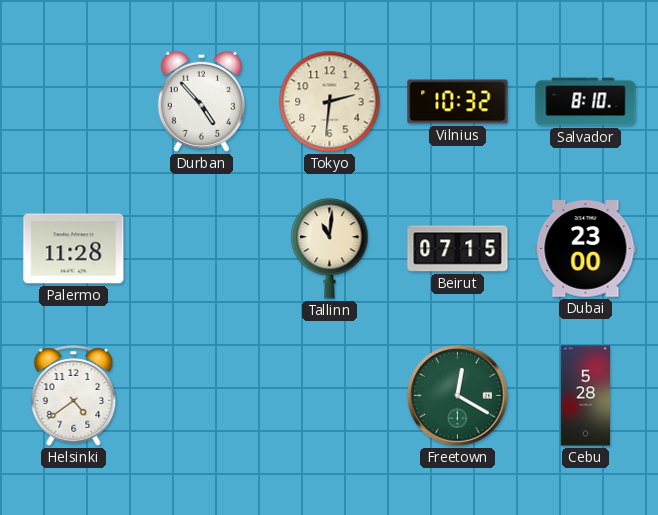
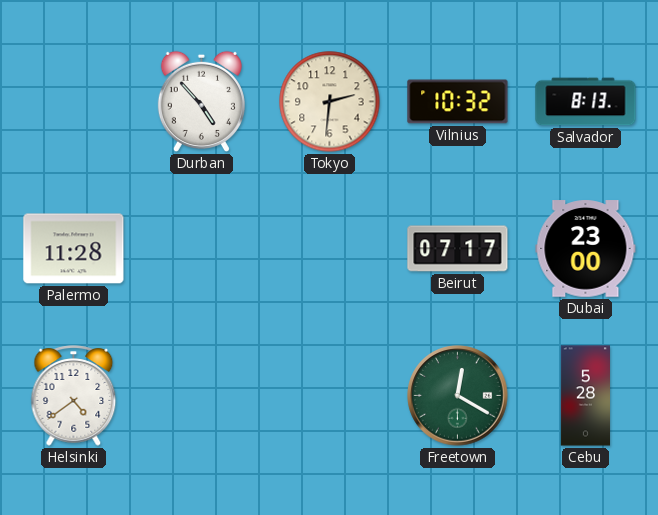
Salvador: 8:10 -> 8:13 (586, 102)
Tallinn: 11:01 -> none (330, 249)
Beirut: 07:15 -> 07:17 (458, 249)
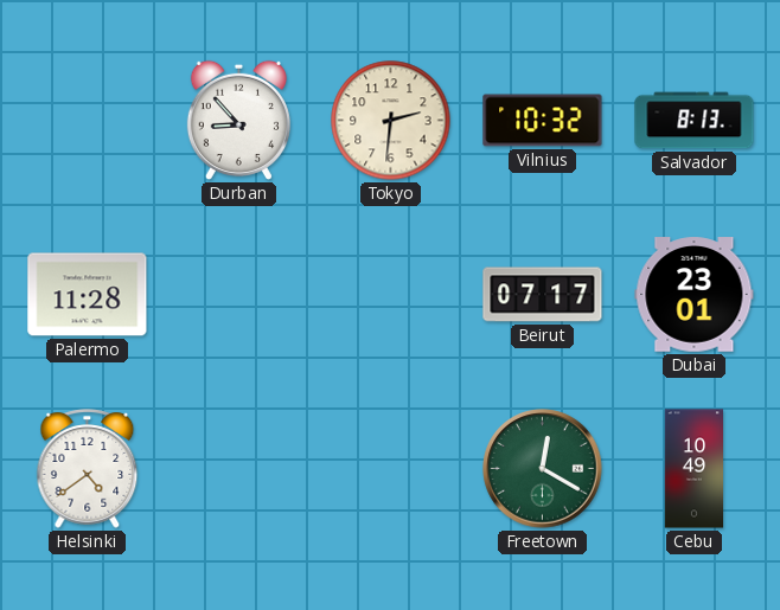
Durban: 4:53 -> 8:53 (238, 120)
Dubai: 23:00 -> 23:01 (695, 295)
Cebu: 5:28 -> 10:49 (695, 469)
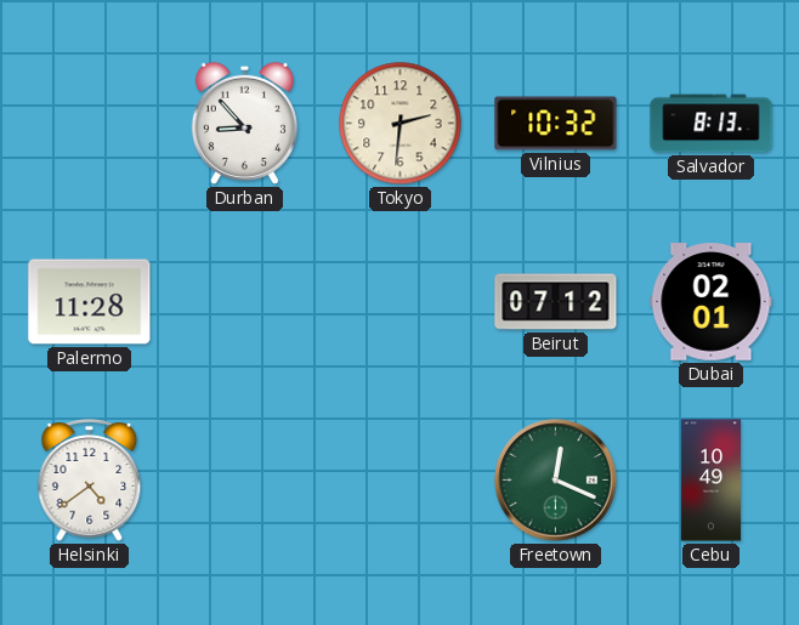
Beirut: 07:17 -> 07:12 (556, 302)
Dubai: 23:01 -> 02:01 (712, 302)
Freetown: 12:20 -> 12:19 (556, 481)
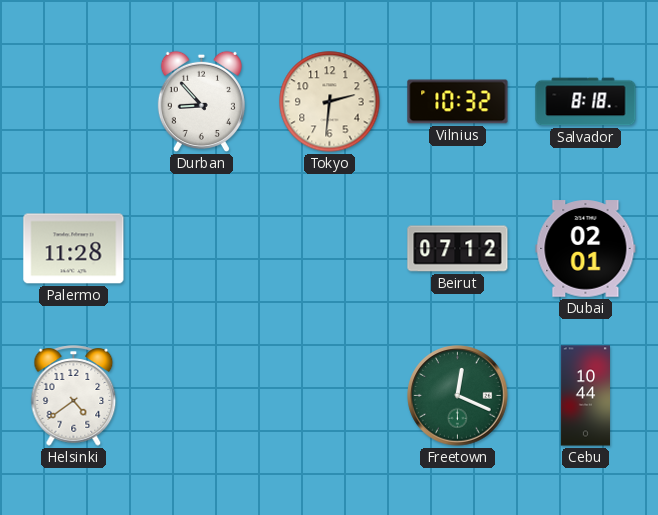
Salvador: 8:13 -> 8:18 (586, 102)
Cebu: 10:49 -> 10:44 (586, 396)
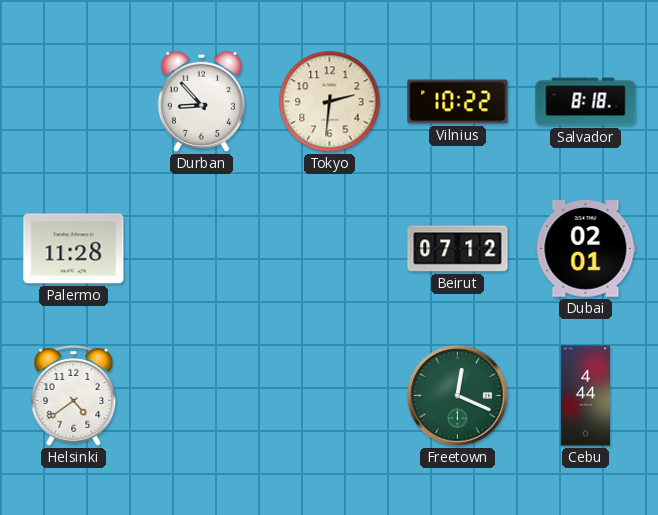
Vilnius: 10:32 -> 10:22 (458, 102)
Cebu: 10:44 -> 4:44 (586, 396)
